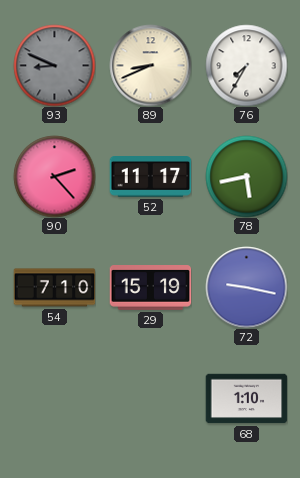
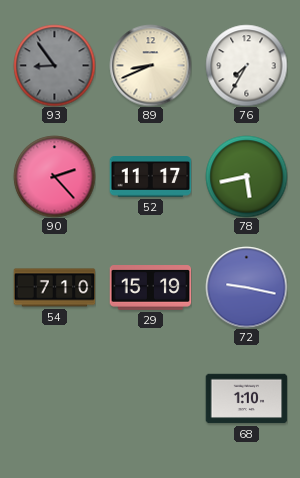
93: 8:49 -> 8:54 (54, 65)
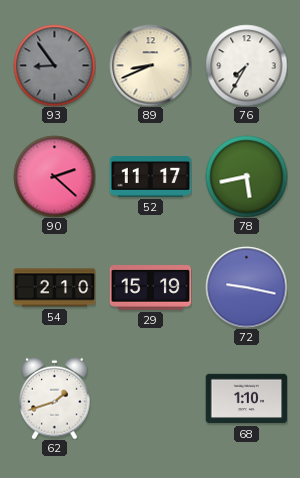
90: 2:23 -> 2:22 (54, 176)
54: 7:10 -> 2:10 (54, 288)
62: none -> 1:42 (55, 398)
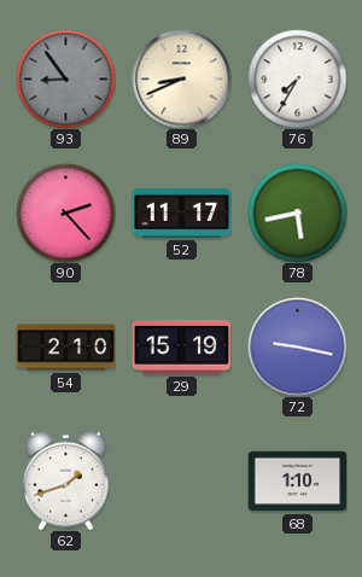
90: 2:22 -> 2:23 (65, 212)
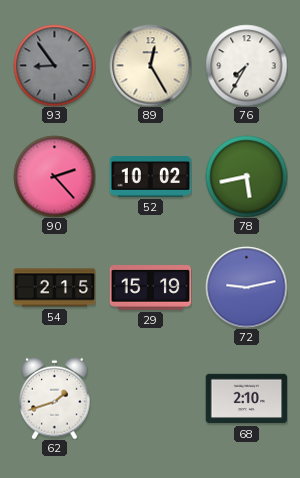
89: 8:41 -> 12:25 (150, 65)
52: 11:17 -> 10:02 (150, 177)
54: 2:10 -> 2:15 (54, 288)
72: 9:17 -> 9:13 (246, 287)
68: 1:10 -> 2:10 (246, 399)
